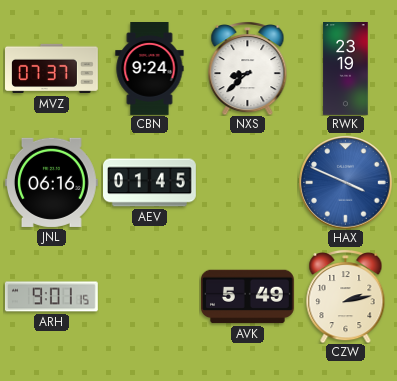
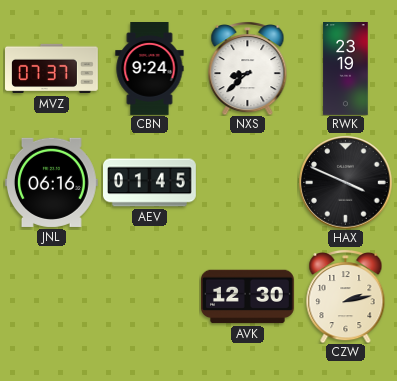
HAX dial: blue -> black (345, 182)
ARH: 9:01 -> none (52, 297)
AVK: 5:49 -> 12:30 (248, 297)
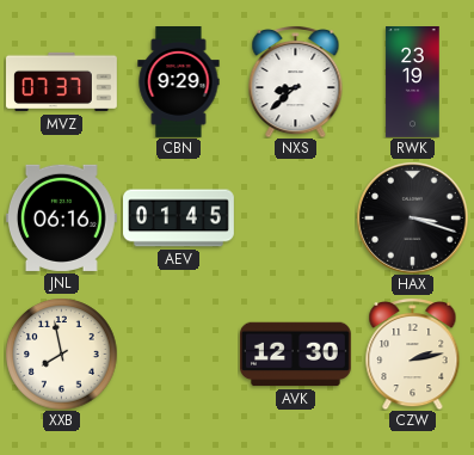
CBN: 9:24 -> 9:29 (179, 82)
HAX: 3:49 -> 3:18 (412, 217)
XXB: none -> 7:58 (61, 353)
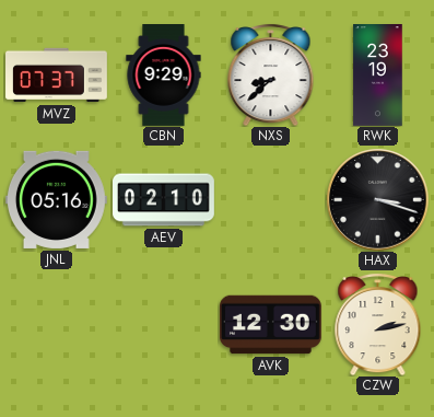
JNL: 06:16 -> 05:16 (56, 199)
AEV: 01:45 -> 02:10 (164, 200)
XXB: 7:58 -> none (61, 353)
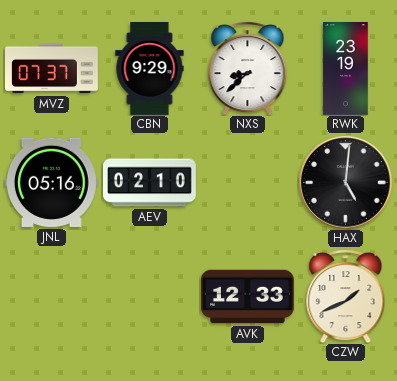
HAX: 3:18 -> 5:01 (345, 182)
AVK: 12:30 -> 12:33 (248, 297)
CZW: 2:13 -> 1:41 (346, 296)
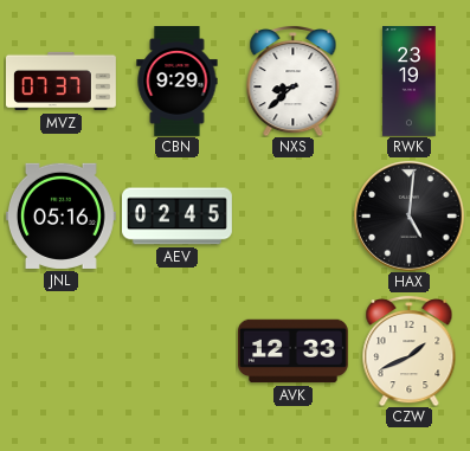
AEV: 02:10 -> 02:45 (178, 217)
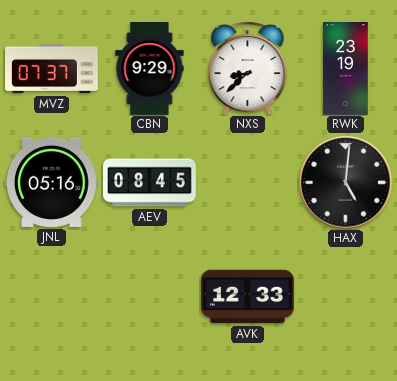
AEV: 02:45 -> 08:45 (150, 183)
CZW: 1:41 -> none (410, 350)
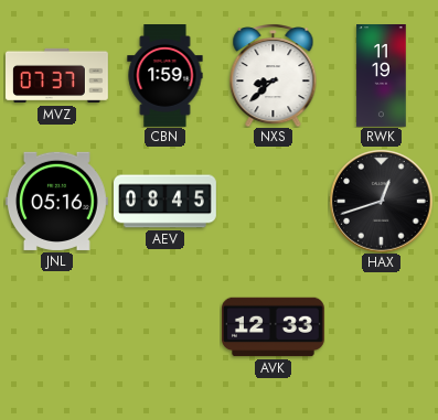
CBN: 9:29 -> 1:59 (165, 76)
RWK: 23:19 -> 11:19 (382, 76)
HAX: 5:01 -> 12:42 (381, 201)
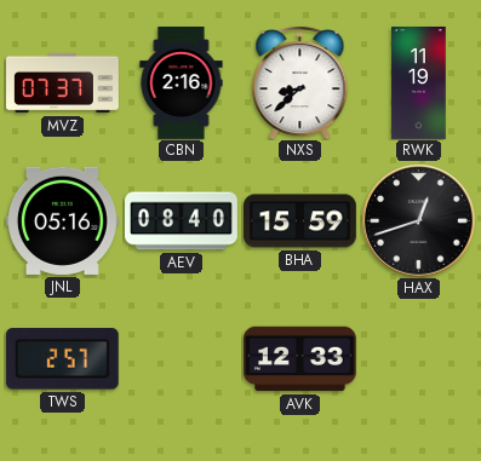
CBN: 1:59 -> 2:16 (182, 83)
AEV: 08:45 -> 08:40 (182, 221)
BHA: none -> 15:59 (300, 221)
TWS: none -> 2:57 (62, 359)
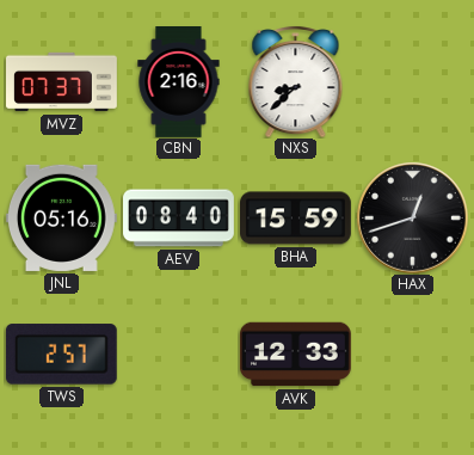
RWK: 11:19 -> none (419, 83)
